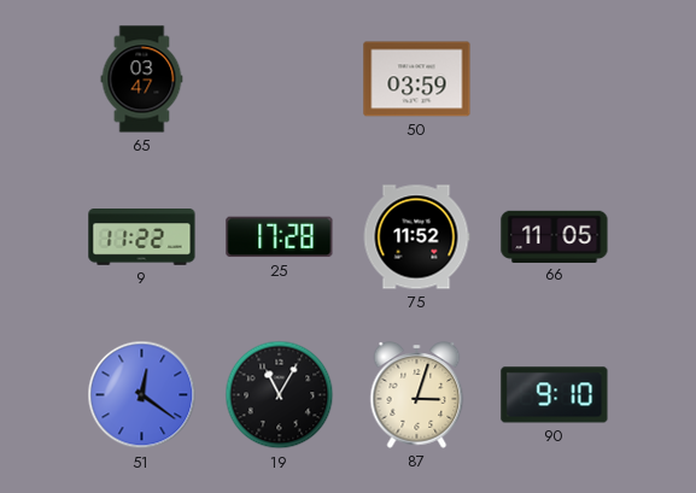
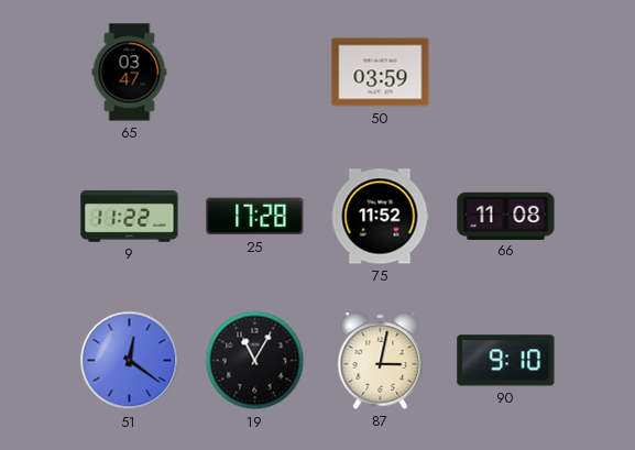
66: 11:05 -> 11:08 (506, 216)
87: 3:03 -> 3:02 (381, 361)
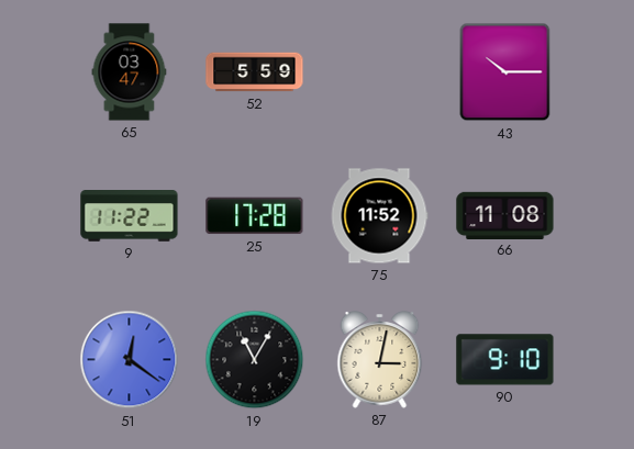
52: none -> 5:59 (255, 72)
50: 03:59 -> none (381, 73)
43: none -> 10:15 (505, 72)
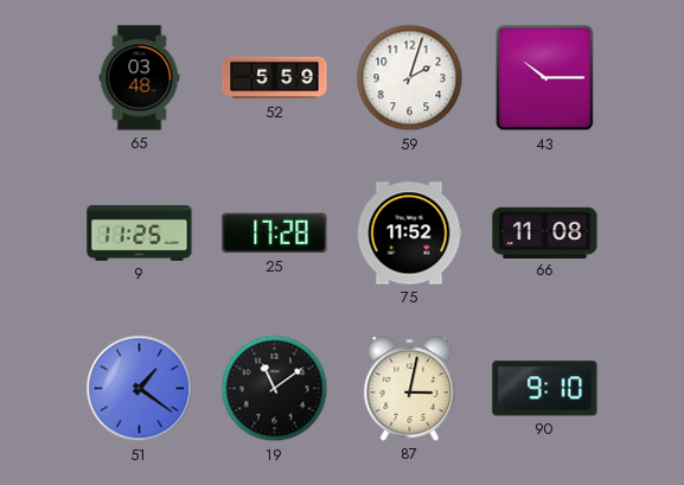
65: 03:47 -> 03:48 (140, 78)
59: none -> 2:03 (410, 78)
9: 11:22 -> 11:25 (140, 234)
51: 12:21 -> 1:21 (140, 389)
19: 11:05 -> 11:09 (275, 389)
